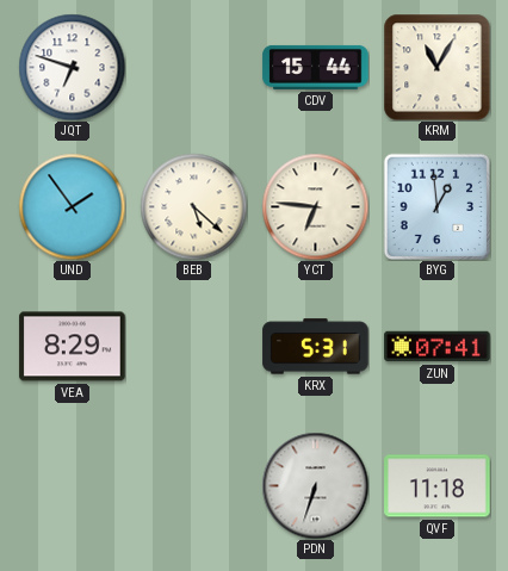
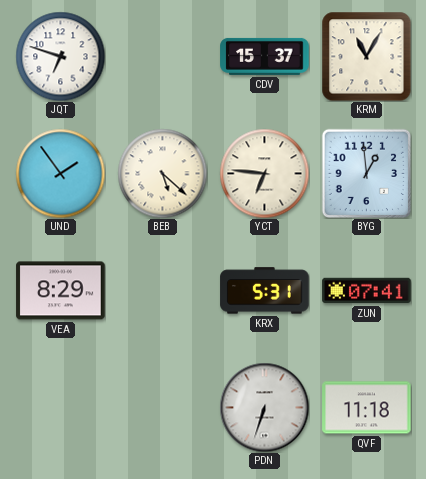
CDV: 15:44 -> 15:37 (265, 56)
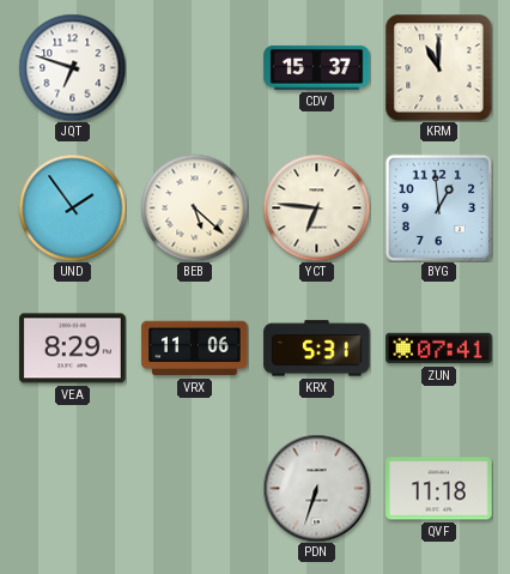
KRM: 11:05 -> 11:00 (438, 67)
VRX: none -> 11:06 (195, 349)
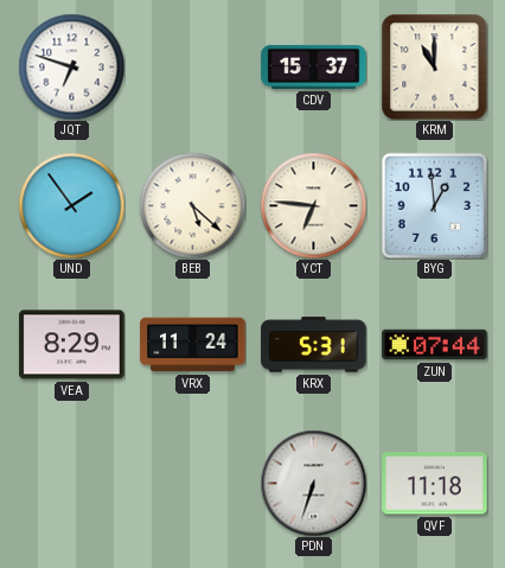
VRX: 11:06 -> 11:24 (193, 345)
ZUN: 07:41 -> 07:44 (435, 345)
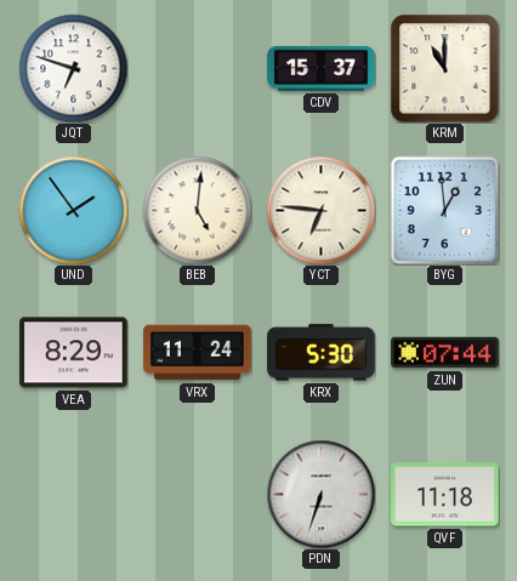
BEB: 5:22 -> 5:01 (197, 210)
KRX: 5:31 -> 5:30 (322, 353)
